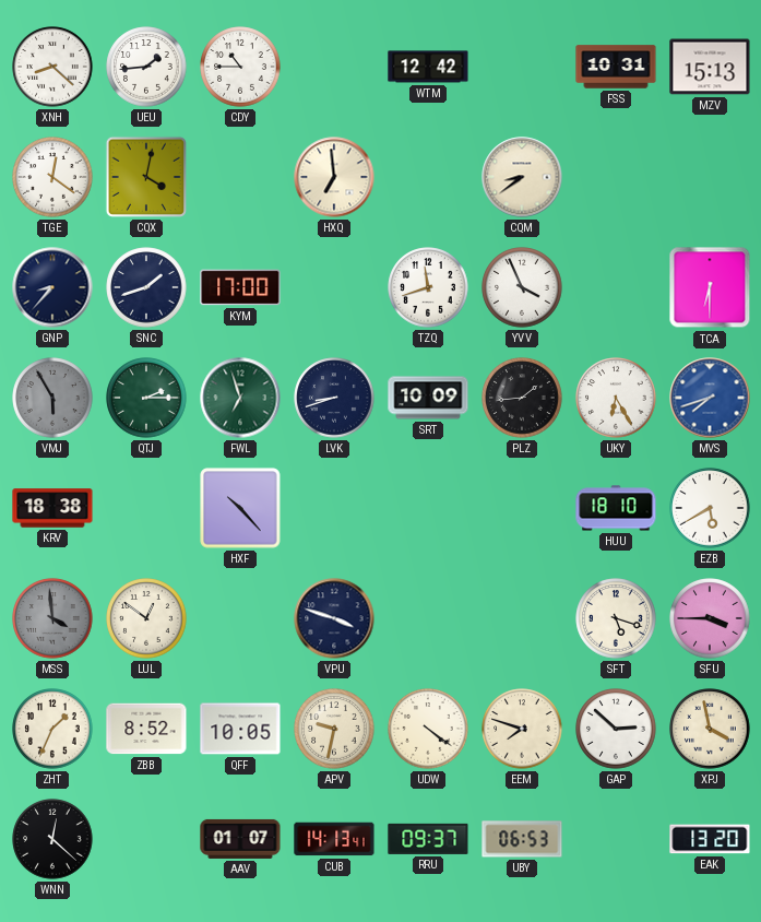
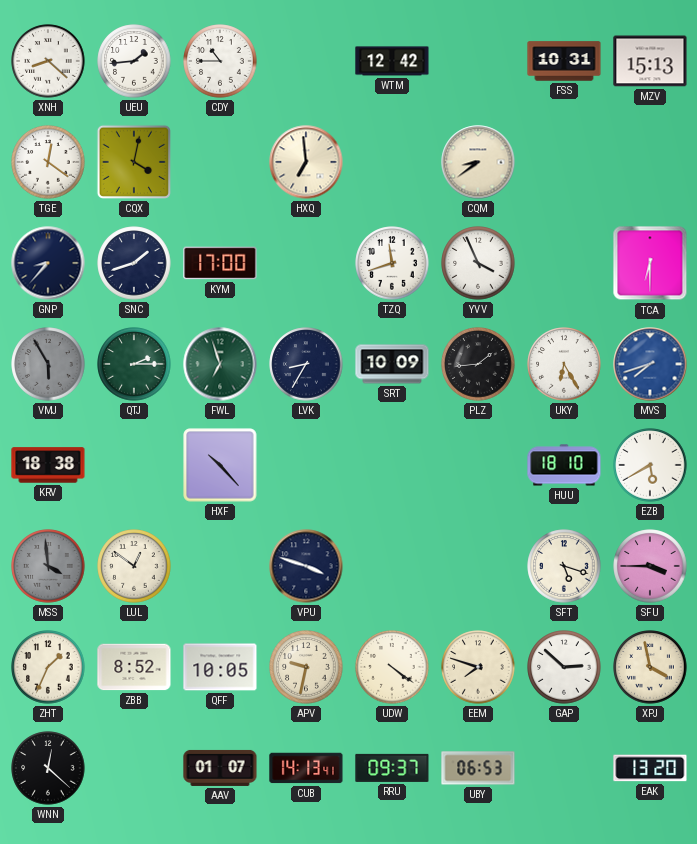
LVK: 8:42 -> 8:35 (306, 364)
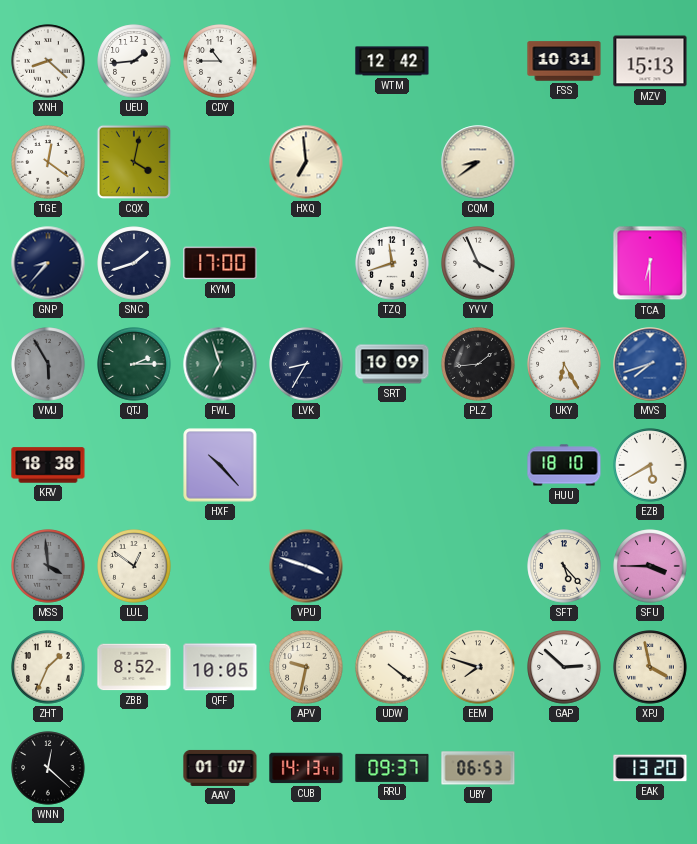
SFT: 5:18 -> 5:23 (564, 566)
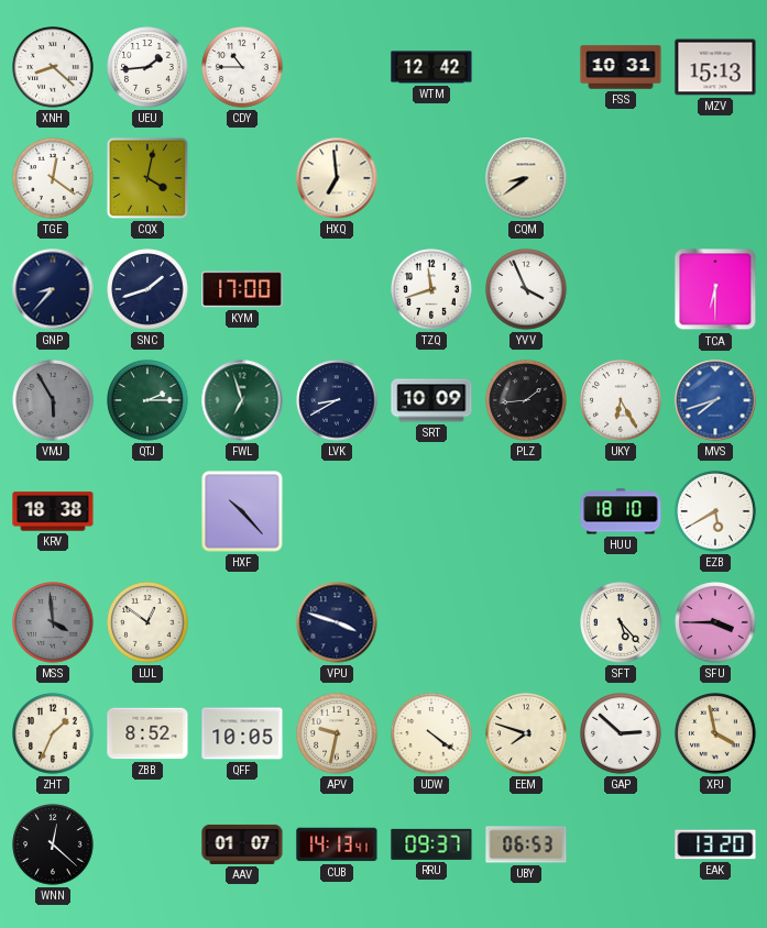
LVK: 8:35 -> 8:40 (337, 400)
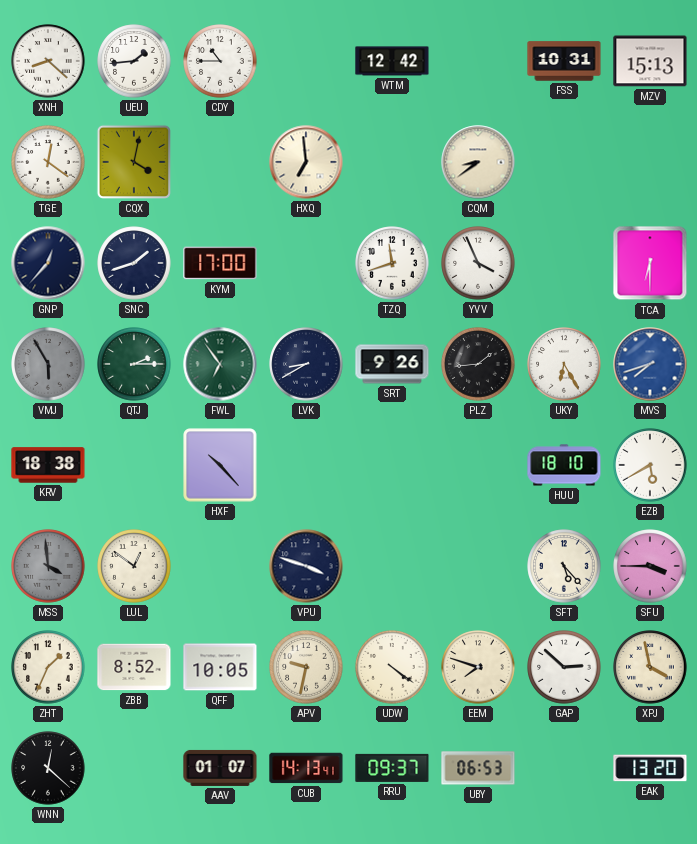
GNP: 8:37 -> 12:37 (48, 263)
FWL: 6:57 -> 6:54 (220, 364)
SRT: 10:09 -> 9:26 (392, 364)
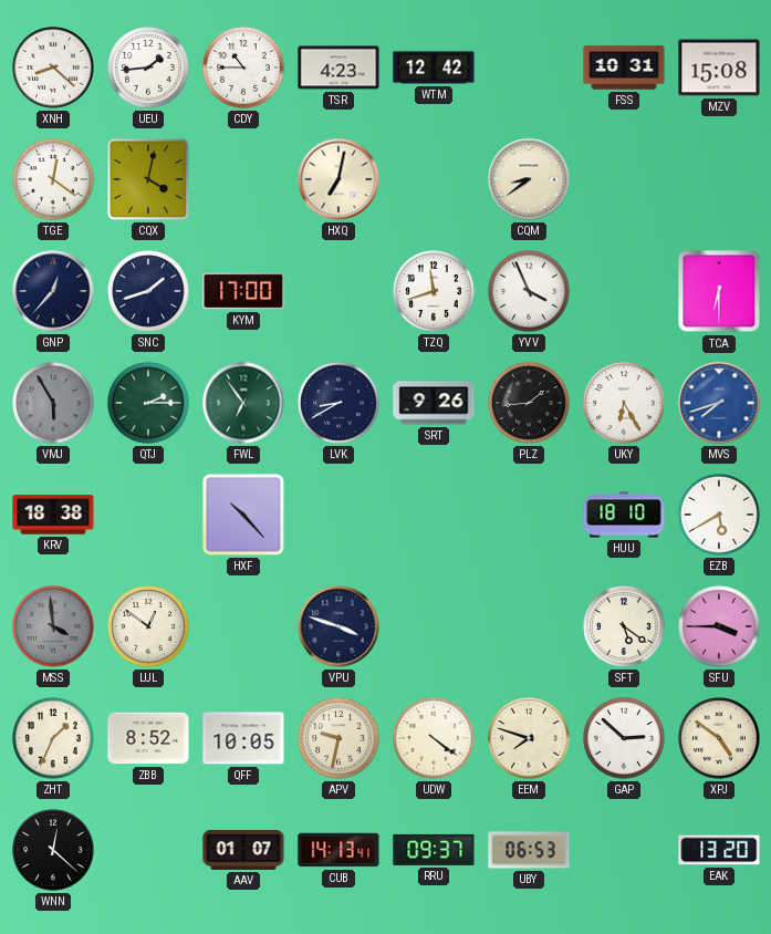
TSR: none -> 4:23 (338, 68)
MZV: 15:13 -> 15:08 (719, 68)
HXQ: 6:59 -> 7:02 (338, 179)
SFT: 5:23 -> 5:21 (624, 626)
XPJ: 3:58 -> 4:51 (719, 738)
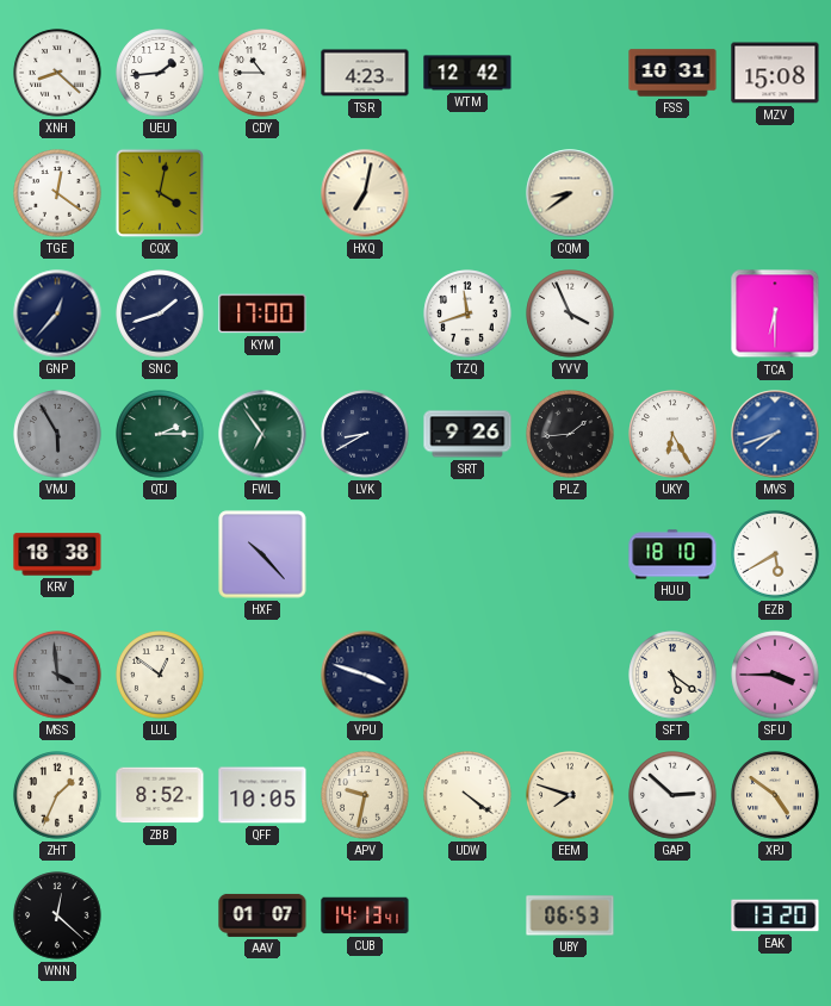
RRU: 09:37 -> none (434, 850)
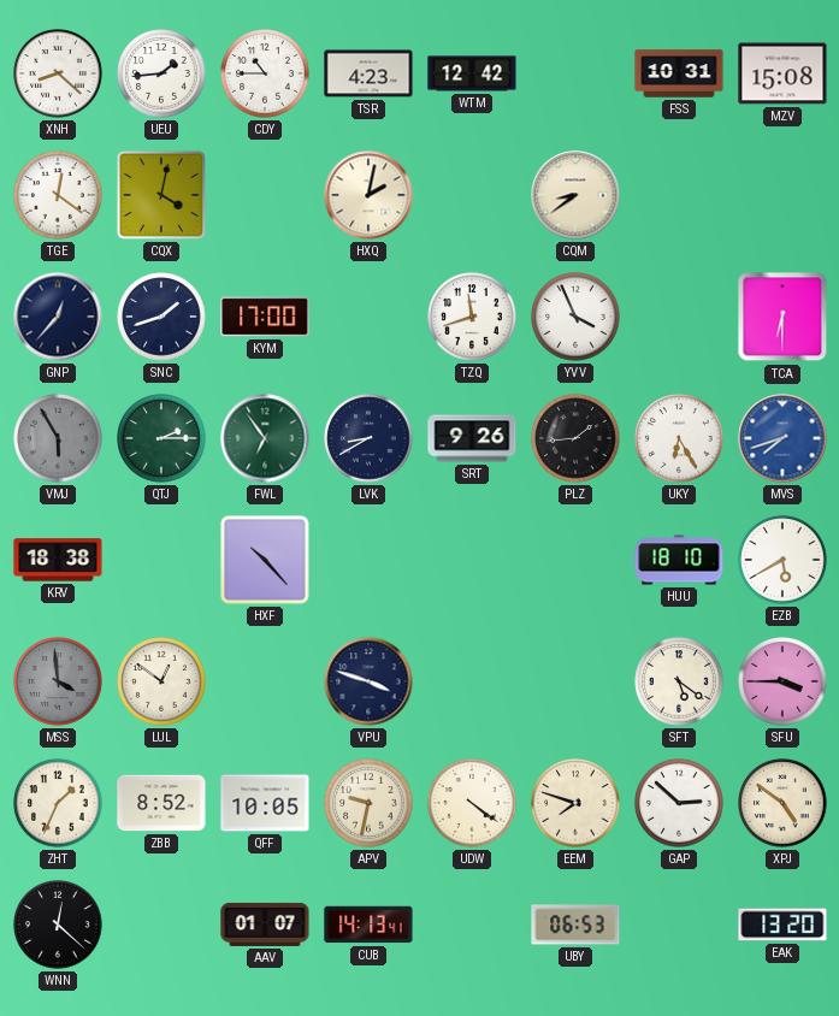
HXQ: 7:02 -> 2:02 (368, 195)
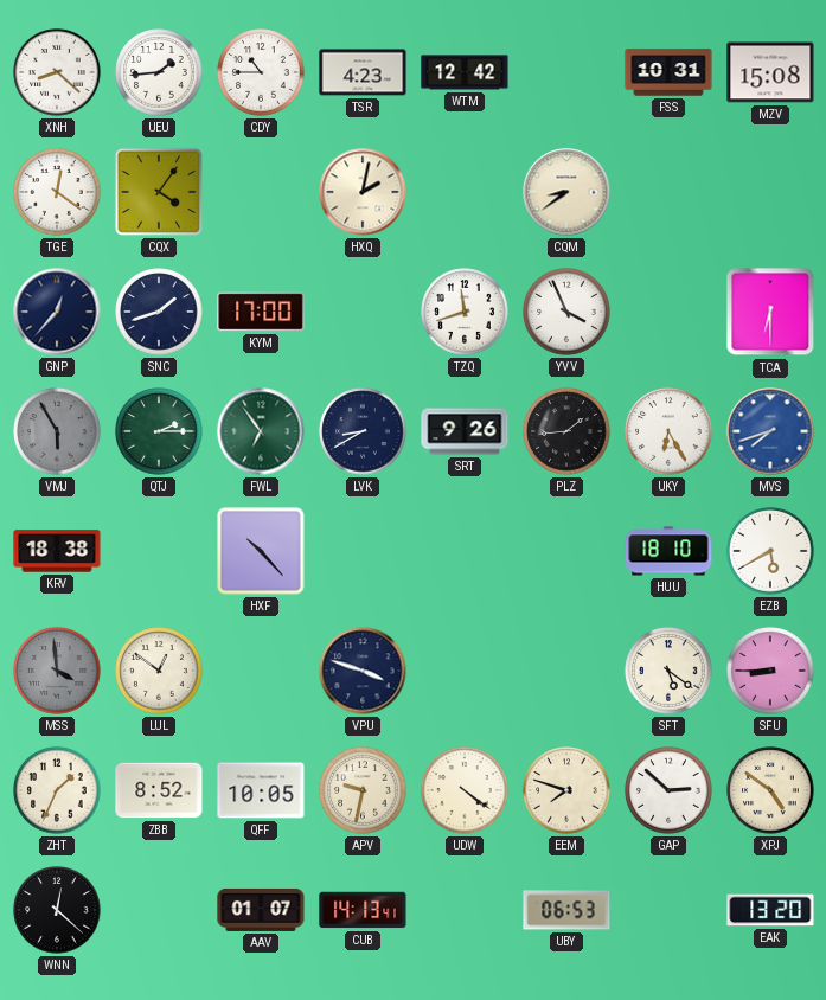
CQX: 4:02 -> 4:06 (159, 192)
SFU: 3:45 -> 8:45 (770, 671)
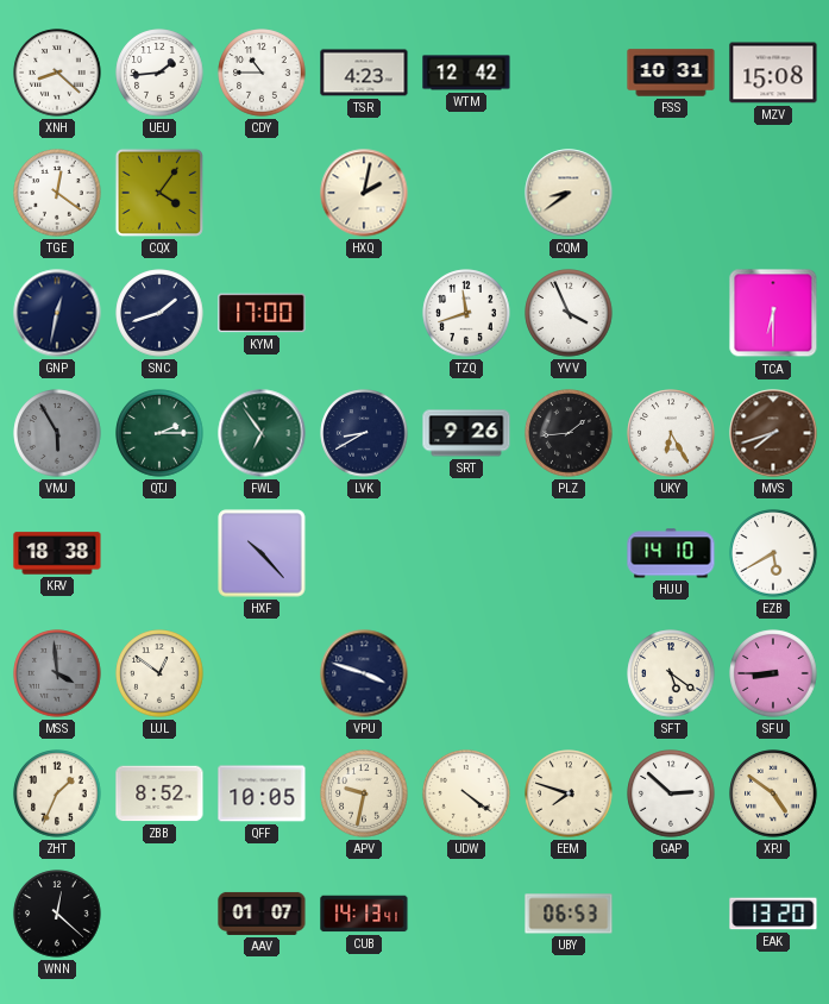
GNP: 12:37 -> 12:32 (57, 313)
MVS dial: blue -> brown (773, 433)
HUU: 18:10 -> 14:10 (671, 553)
